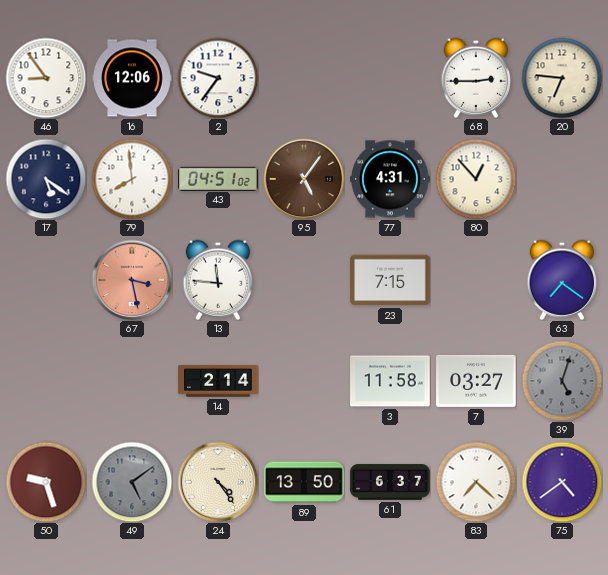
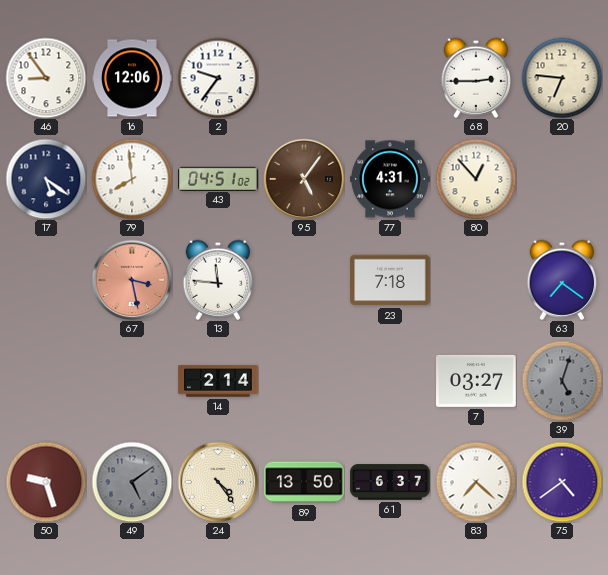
23: 7:15 -> 7:18 (390, 280)
3: 11:58 -> none (390, 381)
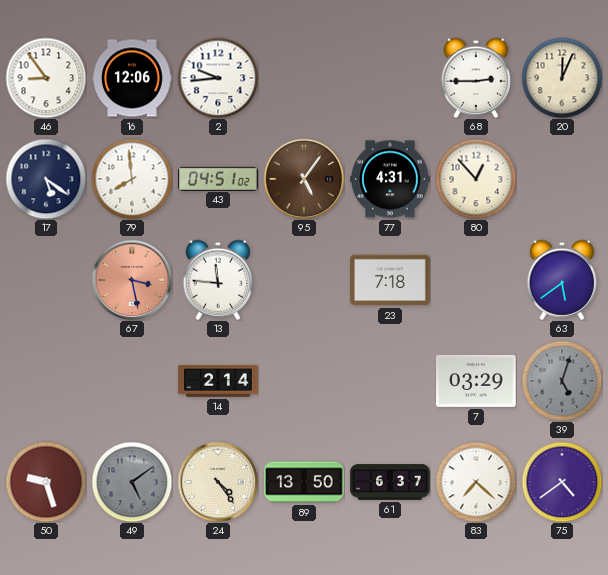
2: 9:36 -> 9:44 (218, 78)
20: 6:46 -> 12:04 (562, 78)
63: 7:21 -> 5:39 (562, 280)
7: 03:27 -> 03:29 (476, 381)
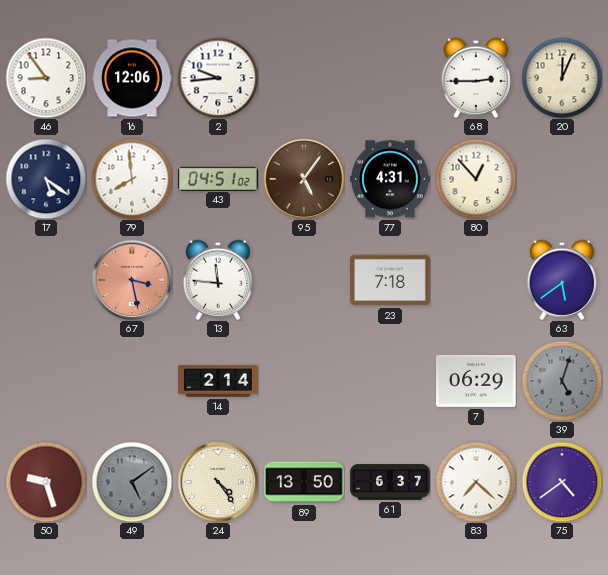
7: 03:29 -> 06:29 (476, 381)
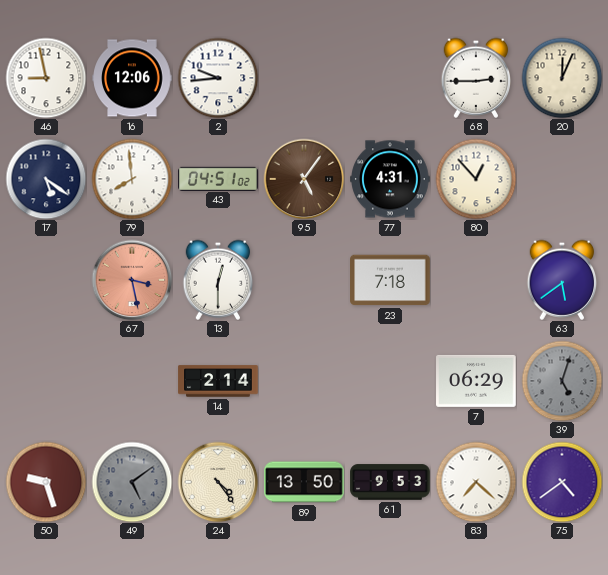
46: 8:54 -> 8:58 (46, 78)
13: 11:46 -> 12:30 (218, 280)
61: 6:37 -> 9:53 (390, 482)
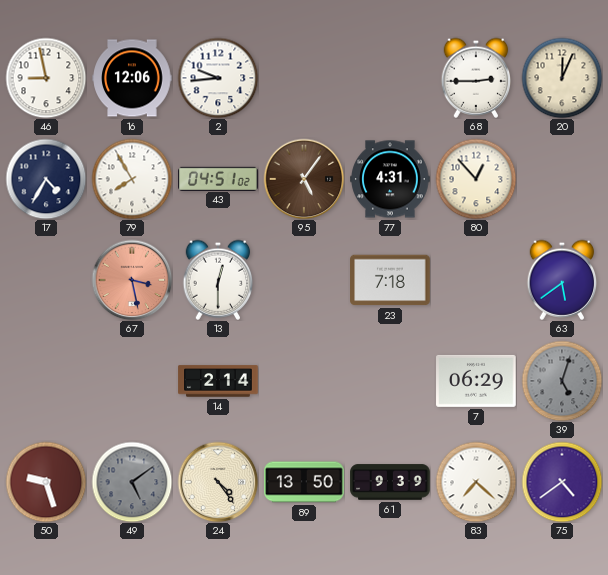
17: 5:21 -> 4:35 (46, 179)
79: 7:59 -> 7:55 (132, 179)
61: 9:53 -> 9:39 (390, 482)
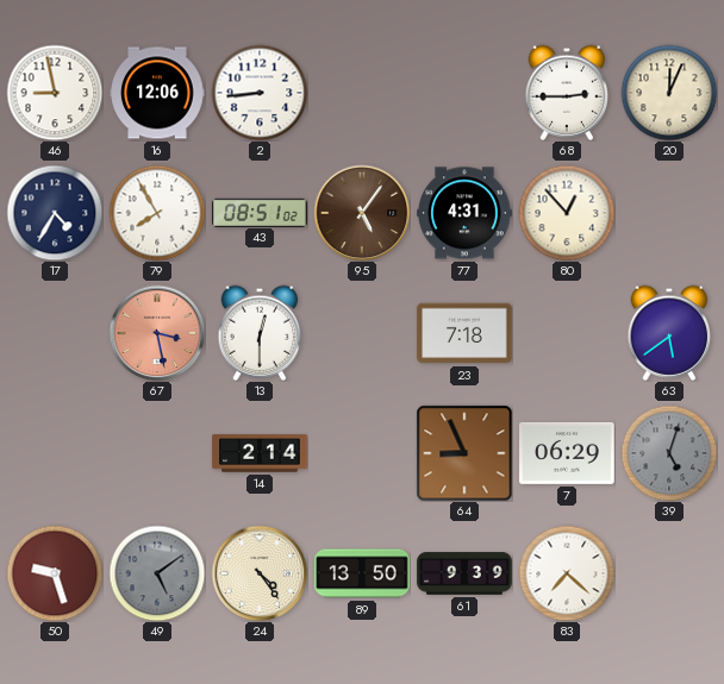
2: 9:44 -> 8:44 (260, 93)
43: 04:51 -> 08:51 (260, 212)
64: none -> 8:56 (464, 453)
75: 4:39 -> none (562, 482)
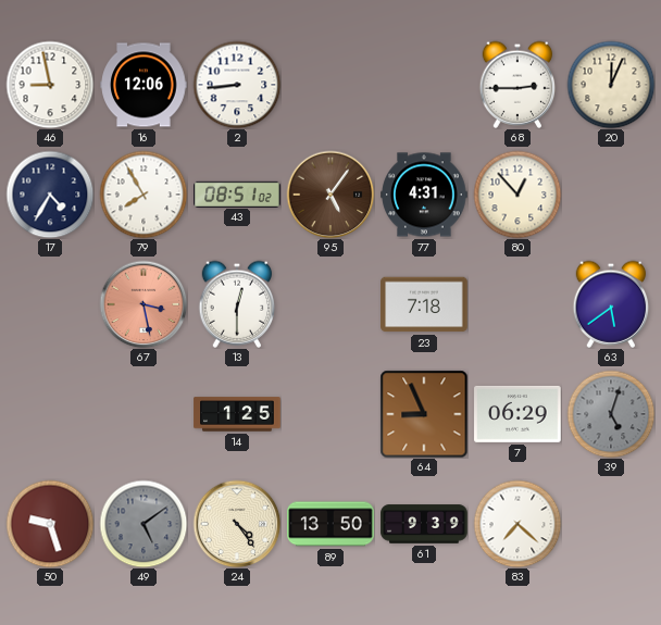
14: 2:14 -> 1:25 (237, 414)
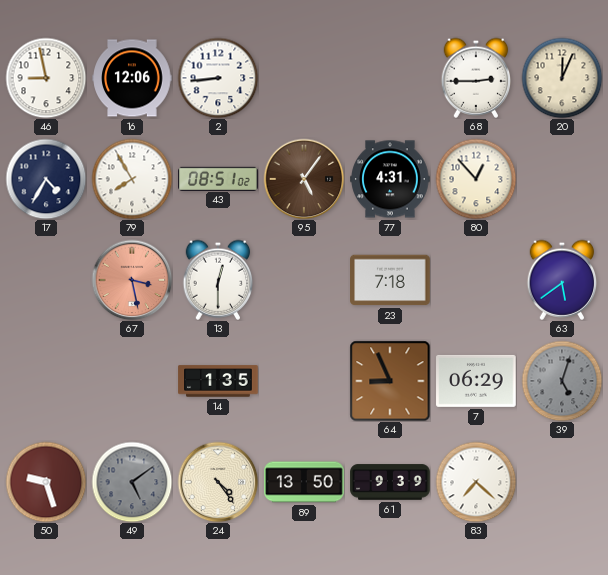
14: 1:25 -> 1:35 (218, 381)
